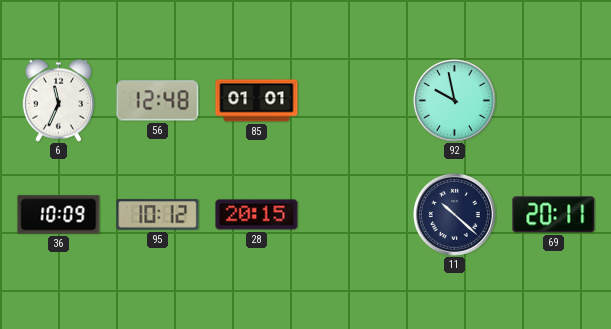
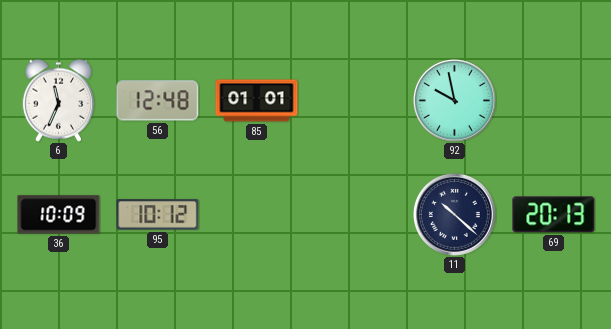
28: 20:15 -> none (257, 215)
69: 20:11 -> 20:13 (554, 215)
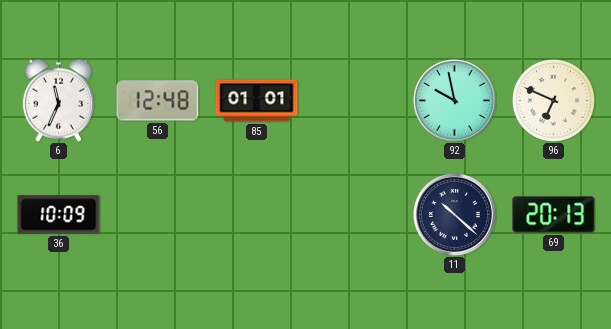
96: none -> 6:49 (553, 100)
95: 10:12 -> none (158, 215)
